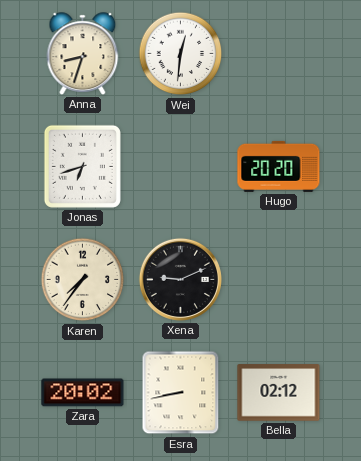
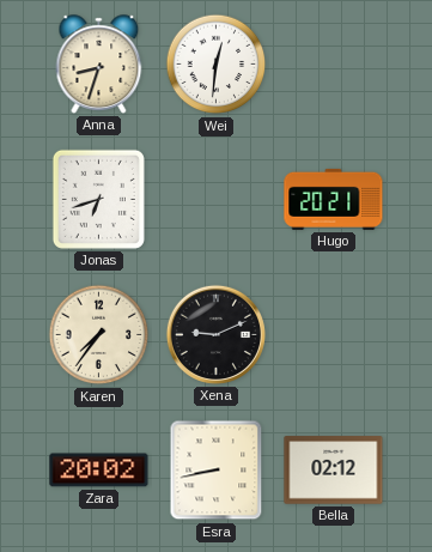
Hugo: 20:20 -> 20:21 (334, 199)
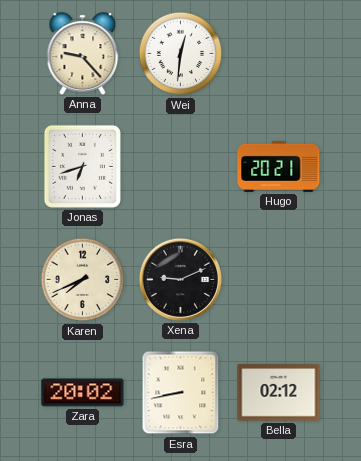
Anna: 8:33 -> 9:23 (83, 54)
Karen: 7:36 -> 7:41 (83, 280)
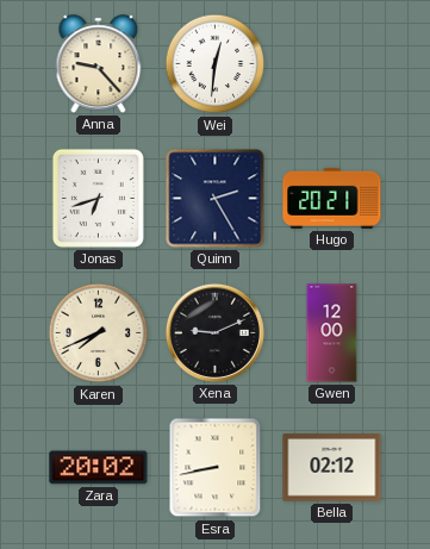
Quinn: none -> 2:25 (216, 199)
Gwen: none -> 12:00 (332, 333)
